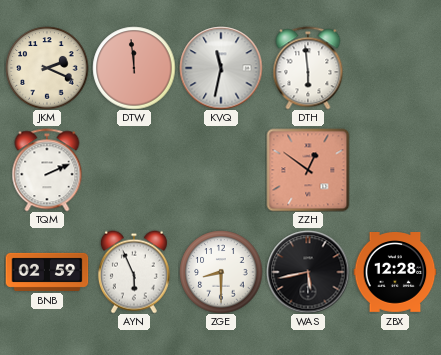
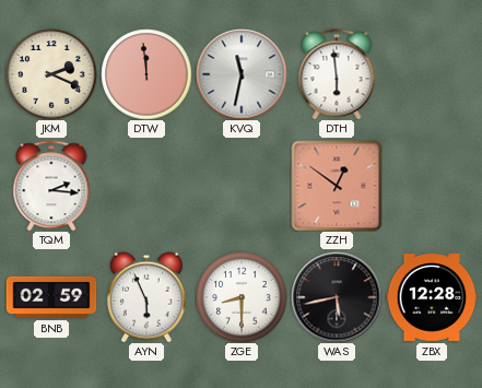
TQM: 2:11 -> 2:16 (51, 186)
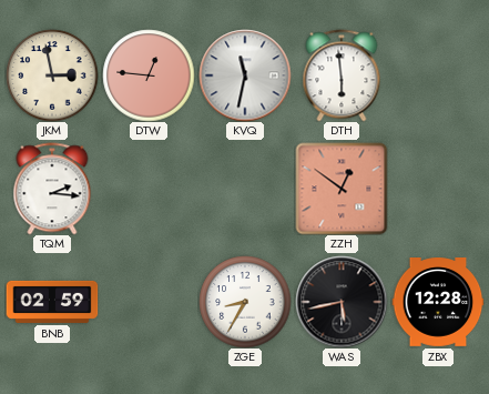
JKM: 2:19 -> 2:58 (52, 75)
DTW: 11:59 -> 12:46 (149, 75)
AYN: 5:56 -> none (146, 297)
ZGE: 8:30 -> 8:35 (245, 302)
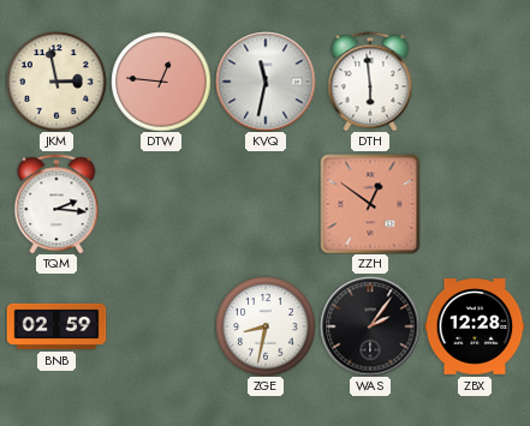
ZGE: 8:35 -> 8:32 (266, 326)
WAS: 5:43 -> 2:06 (370, 326)
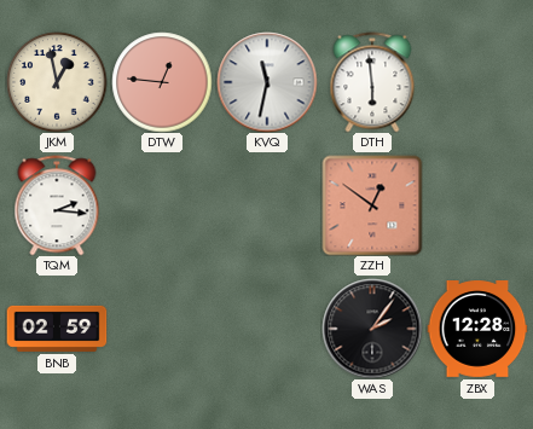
JKM: 2:58 -> 12:58 (57, 82)
ZGE: 8:32 -> none (266, 326)
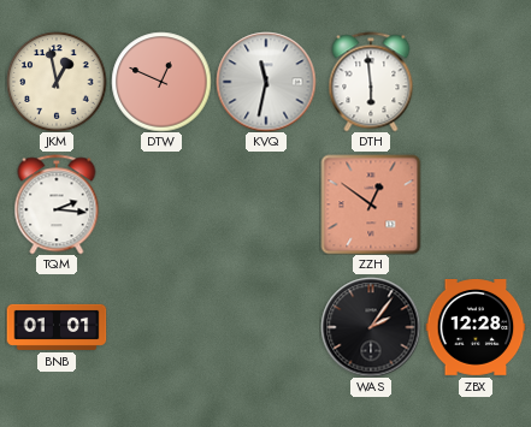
DTW: 12:46 -> 12:49 (161, 82)
BNB: 02:59 -> 01:01 (57, 327)
